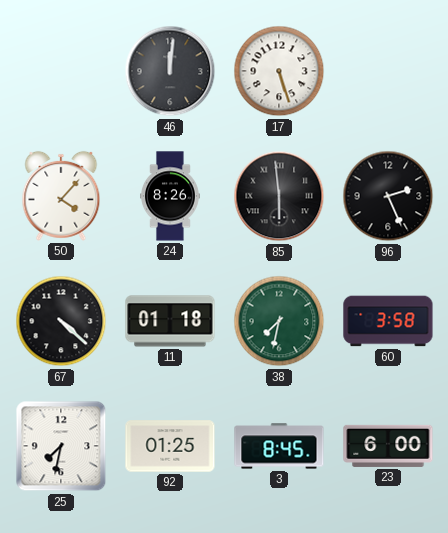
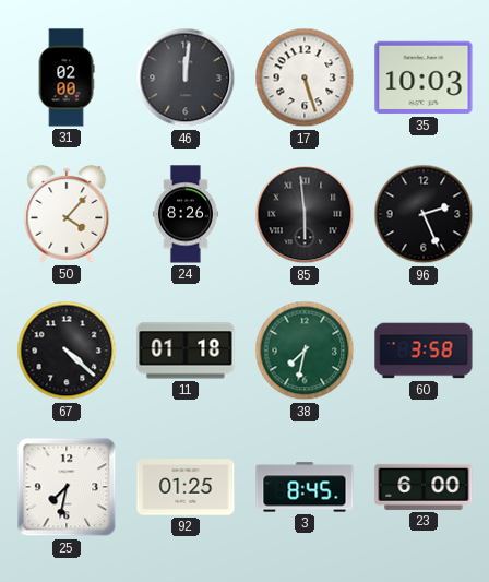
31: none -> 02:00 (67, 78)
35: none -> 10:03 (424, 78)
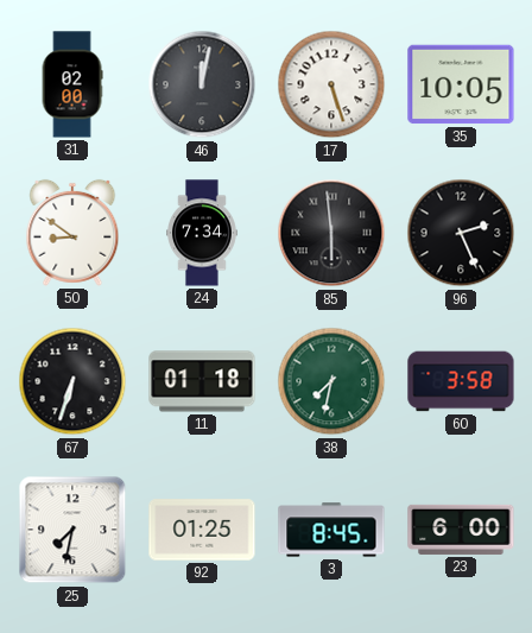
46: 12:01 -> 12:02 (202, 84)
35: 10:03 -> 10:05 (461, 84)
50: 4:07 -> 8:51 (72, 233)
24: 8:26 -> 7:34 (203, 233)
67: 4:22 -> 6:33 (72, 381)
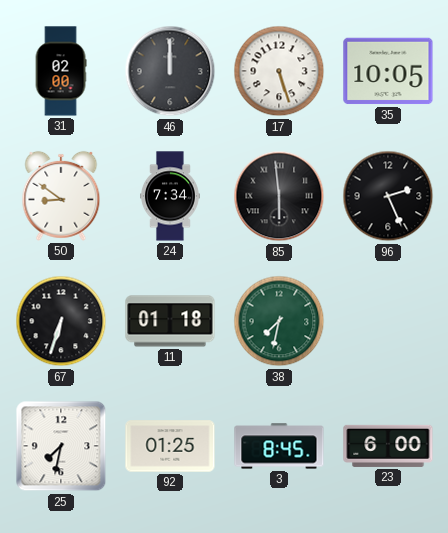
46: 12:02 -> 12:00 (170, 71)
60: 3:58 -> none (461, 381)
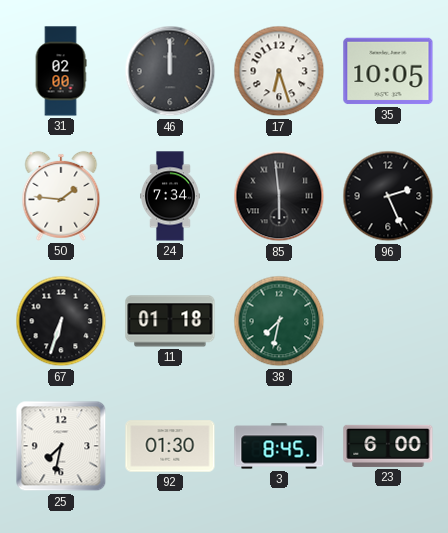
17: 5:27 -> 6:27 (279, 71)
50: 8:51 -> 1:46 (61, 196)
92: 01:25 -> 01:30 (170, 446)
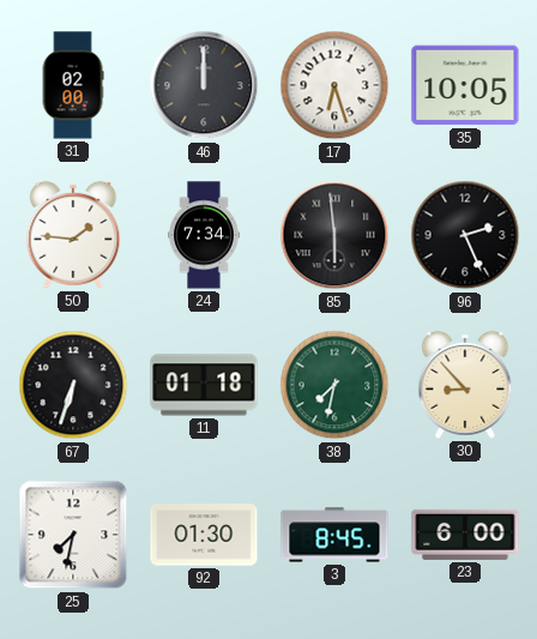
30: none -> 8:53 (465, 385)
